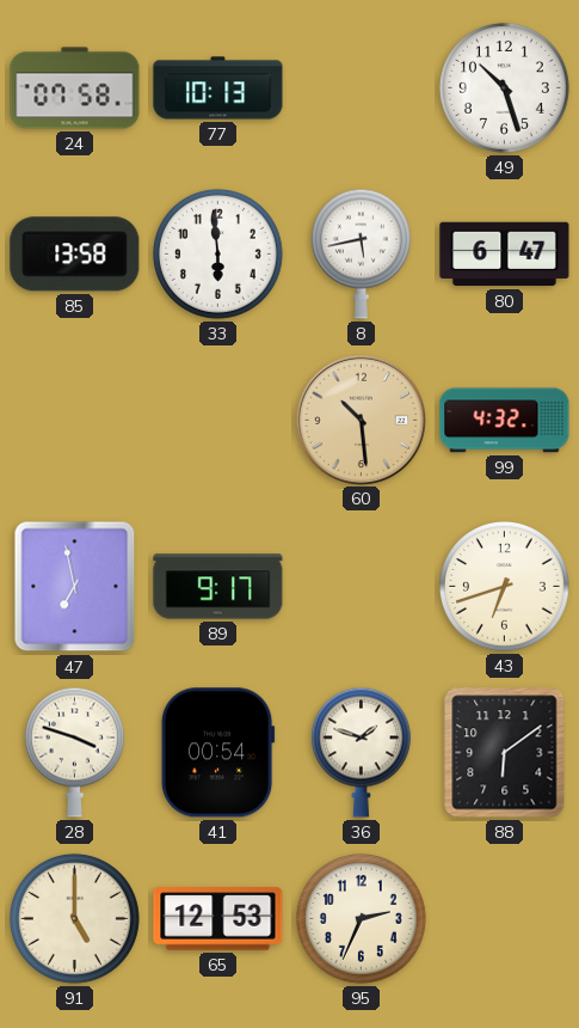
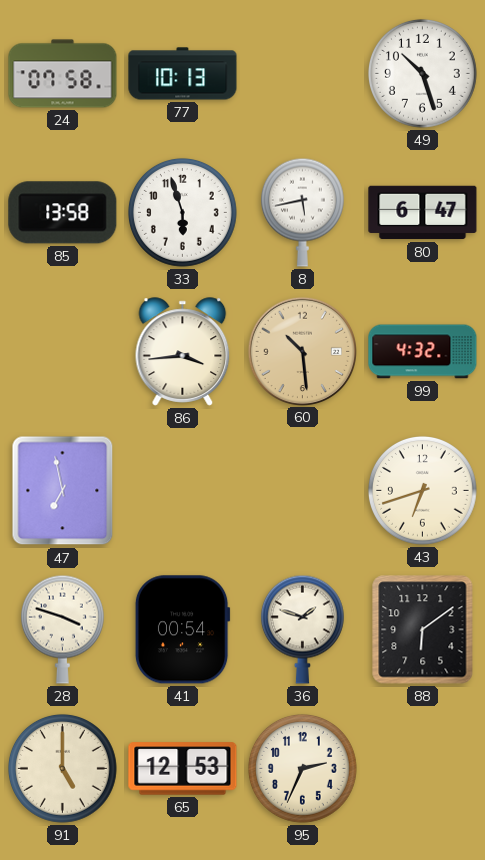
33: 5:59 -> 5:57 (182, 212)
86: none -> 3:44 (183, 352)
89: 9:17 -> none (218, 587)
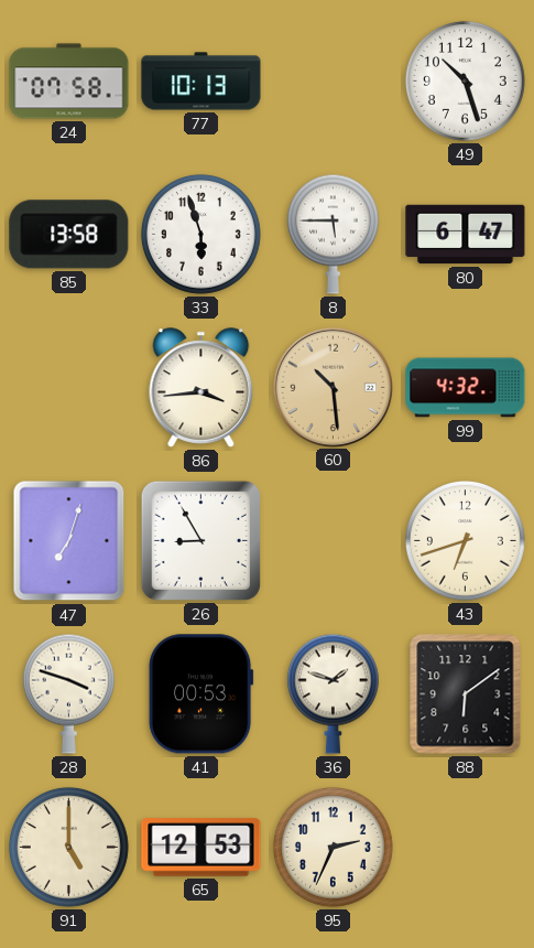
8: 5:43 -> 5:45 (333, 234)
47: 6:58 -> 7:03 (69, 541)
26: none -> 8:55 (200, 540)
41: 00:54 -> 00:53 (200, 694)
